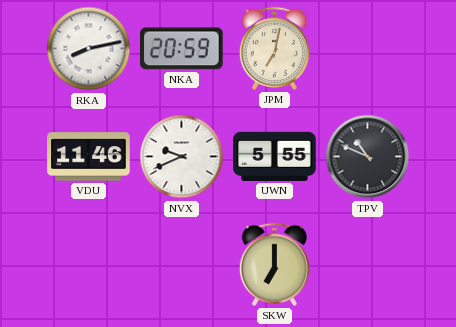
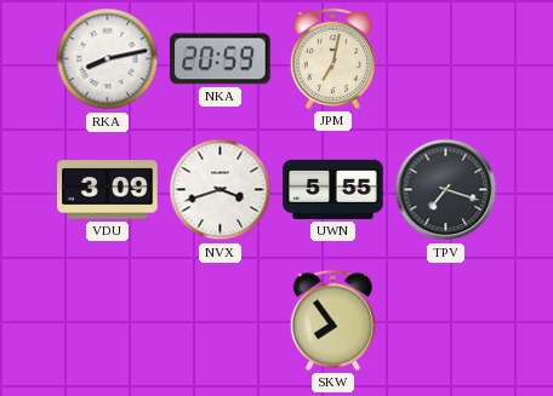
VDU: 11:46 -> 3:09 (108, 190)
NVX: 9:41 -> 3:42 (221, 190)
TPV: 10:49 -> 7:18 (446, 190)
SKW: 7:00 -> 7:54 (332, 320)
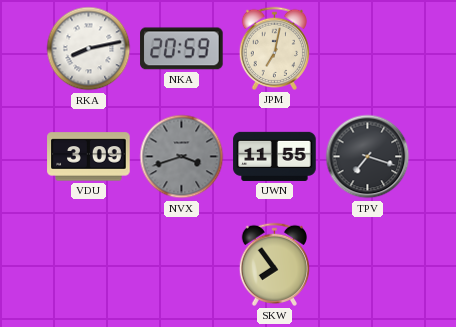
NVX dial: white -> grey (182, 157)
UWN: 5:55 -> 11:55 (275, 156)
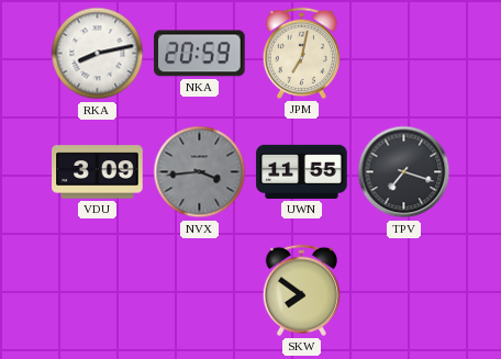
NVX: 3:42 -> 3:44 (200, 172)
SKW: 7:54 -> 7:51 (301, 290)
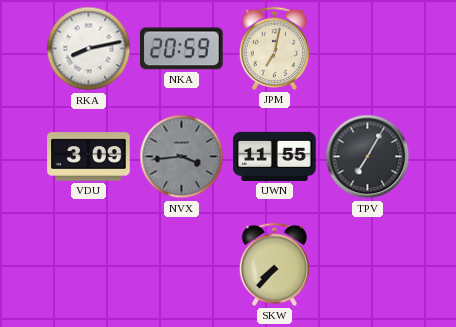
TPV: 7:18 -> 7:05 (368, 157)
SKW: 7:51 -> 7:37 (274, 264)
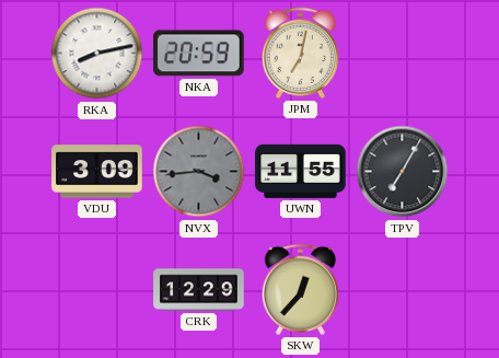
CRK: none -> 12:29 (199, 290)
SKW: 7:37 -> 12:37 (300, 289)
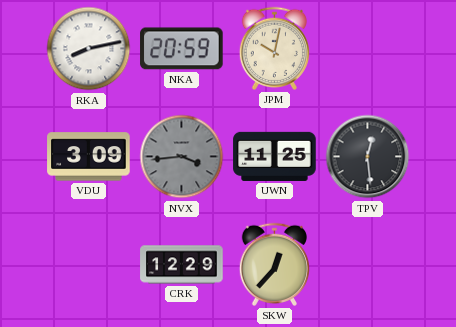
JPM: 7:02 -> 10:02 (274, 48)
UWN: 11:55 -> 11:25 (275, 156)
TPV: 7:05 -> 12:29 (368, 157)
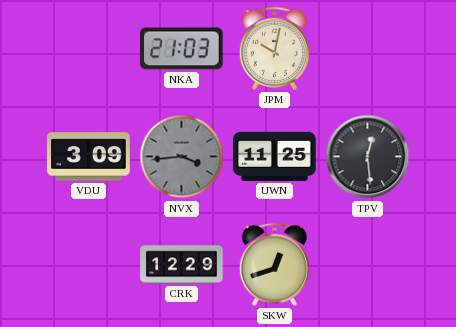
RKA: 8:13 -> none (89, 49)
NKA: 20:59 -> 21:03 (182, 49)
SKW: 12:37 -> 12:42 (274, 264)
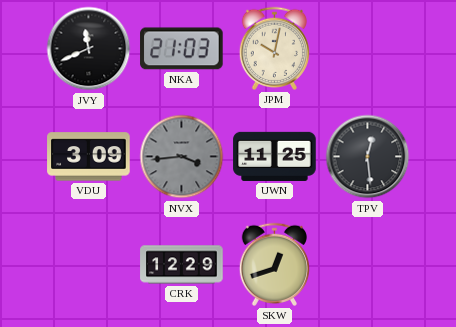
JVY: none -> 11:41 (89, 49)
